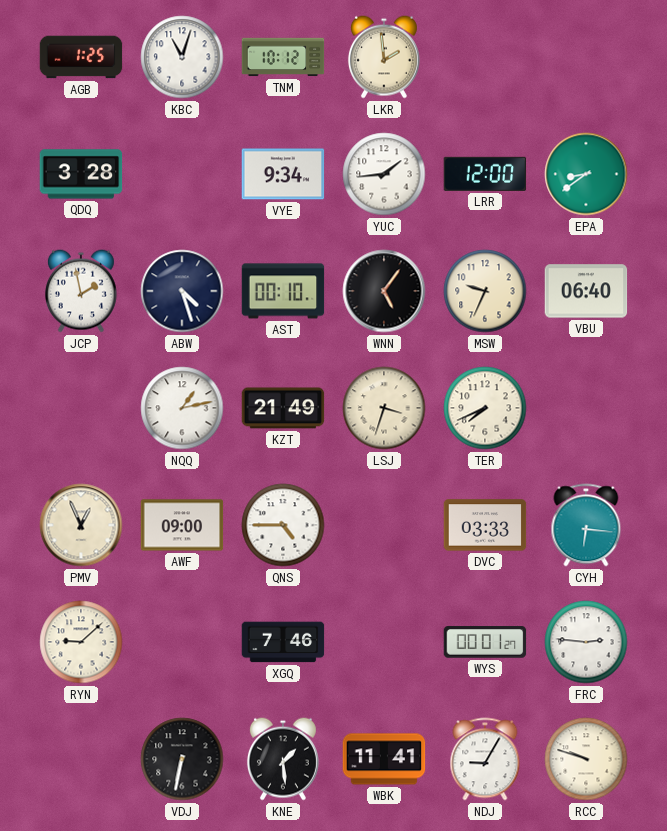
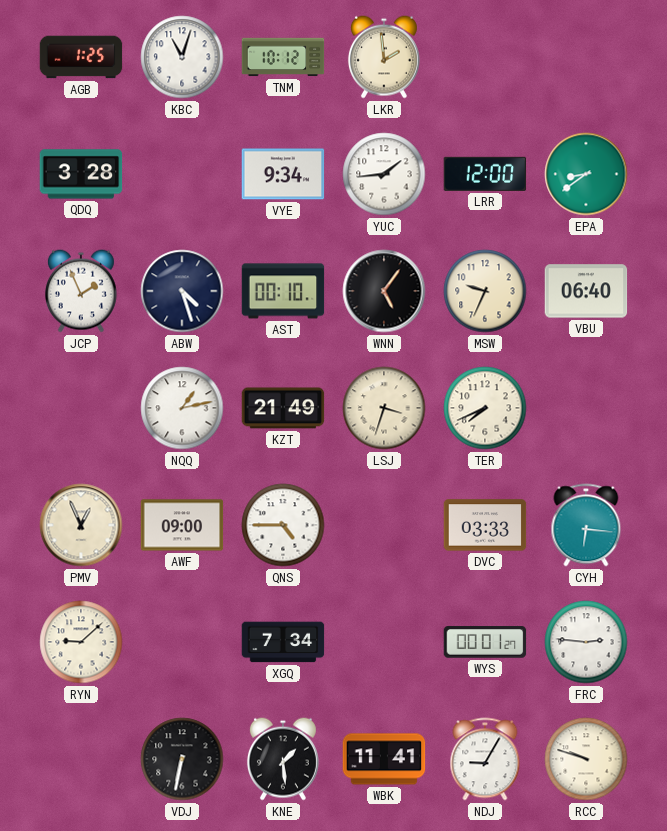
JCP: 1:58 -> 1:56 (81, 291)
XGQ: 7:46 -> 7:34 (283, 642)
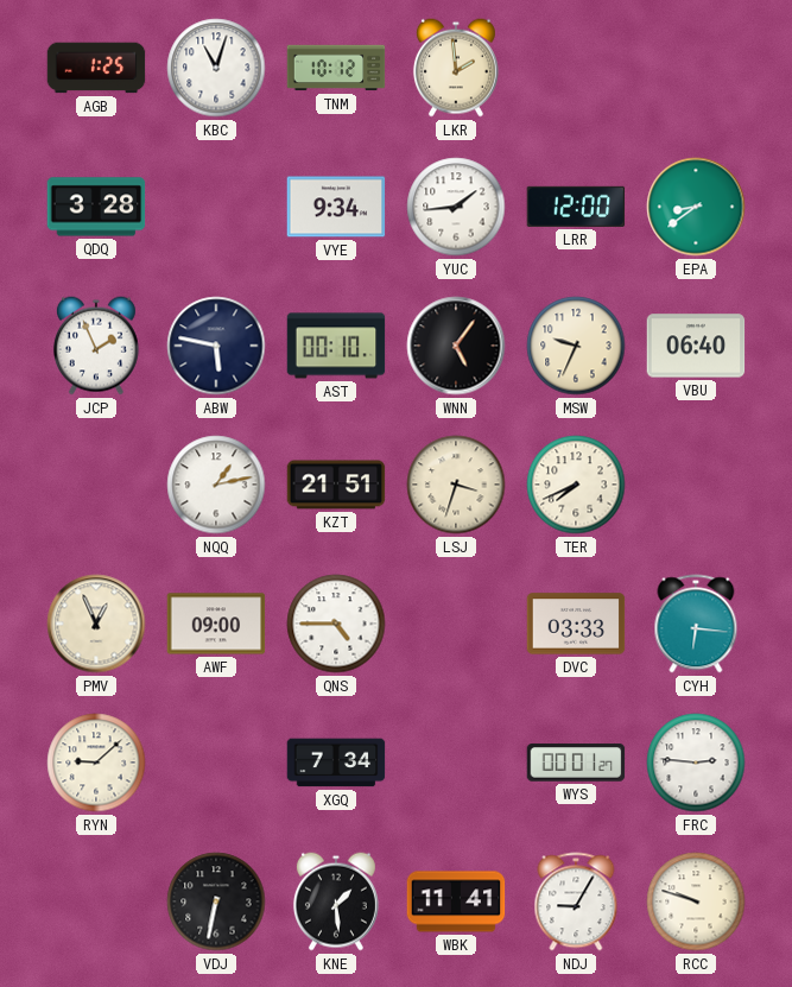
ABW: 4:27 -> 5:47 (216, 346)
KZT: 21:49 -> 21:51 (336, 485)
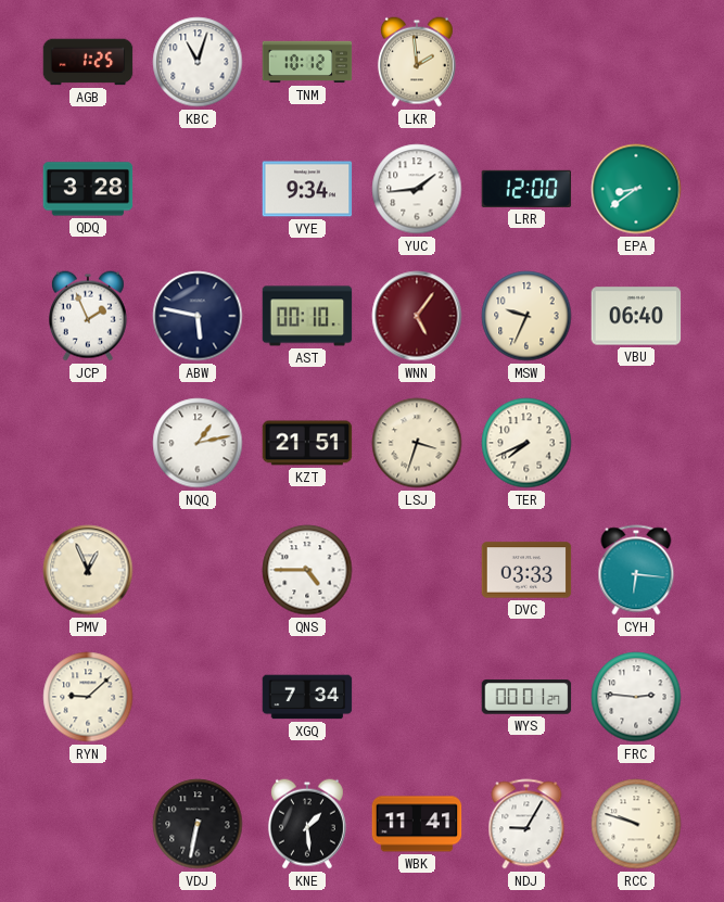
WNN dial: black -> burgundy (417, 316)
AWF: 09:00 -> none (216, 624)
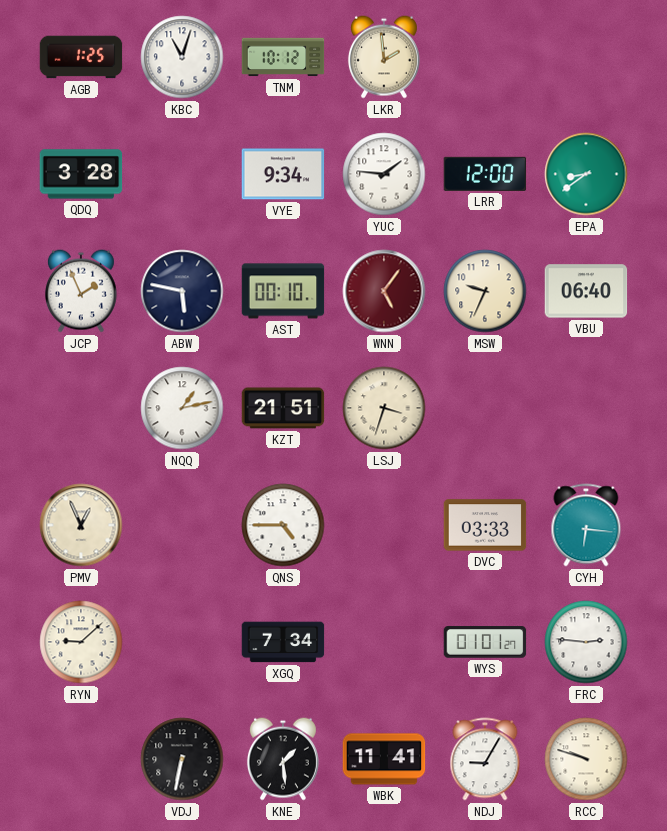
YUC: 1:44 -> 1:46 (384, 174)
TER: 7:41 -> none (526, 443)
WYS: 00:01 -> 01:01 (485, 642)
